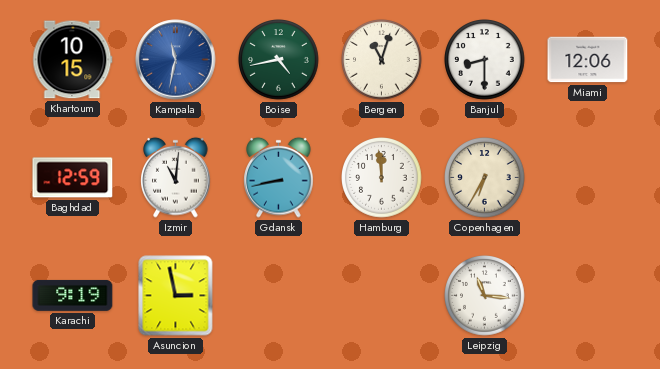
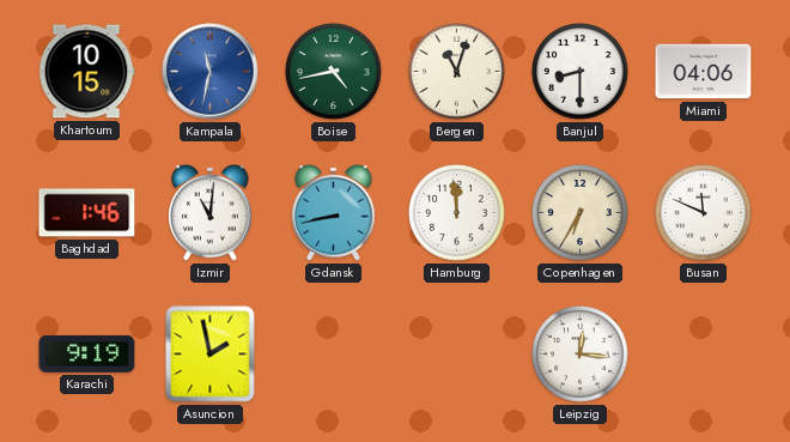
Miami: 12:06 -> 04:06 (704, 72)
Baghdad: 12:59 -> 1:46 (87, 213)
Busan: none -> 11:49 (704, 213)
Asuncion: 2:58 -> 1:58 (211, 355)
Leipzig: 11:16 -> 12:16 (581, 355)
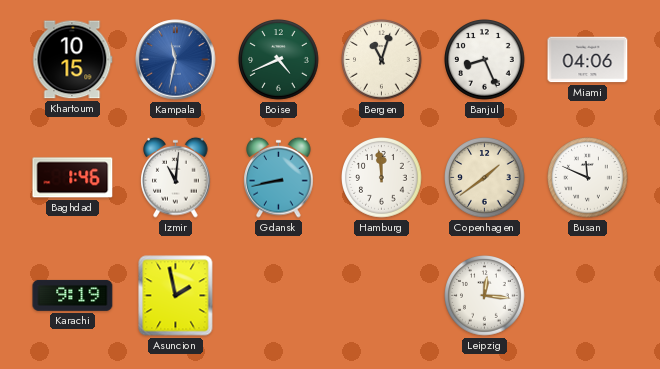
Boise: 4:43 -> 4:41 (279, 60)
Banjul: 8:30 -> 8:26 (485, 60)
Copenhagen: 6:35 -> 1:39 (485, 178)
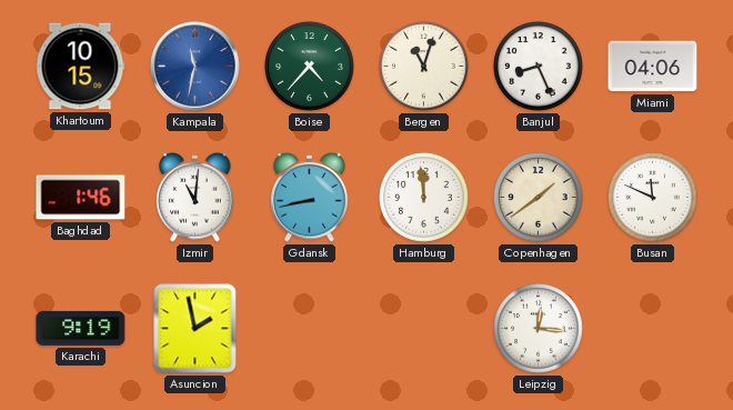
Boise: 4:41 -> 4:37 (310, 67)
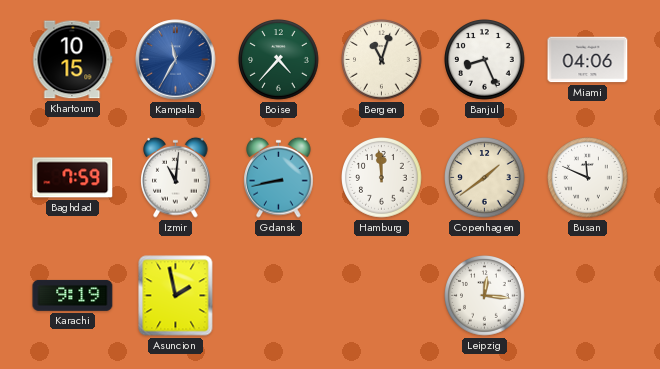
Kampala: 11:32 -> 11:35 (176, 60)
Baghdad: 1:46 -> 7:59 (73, 178)
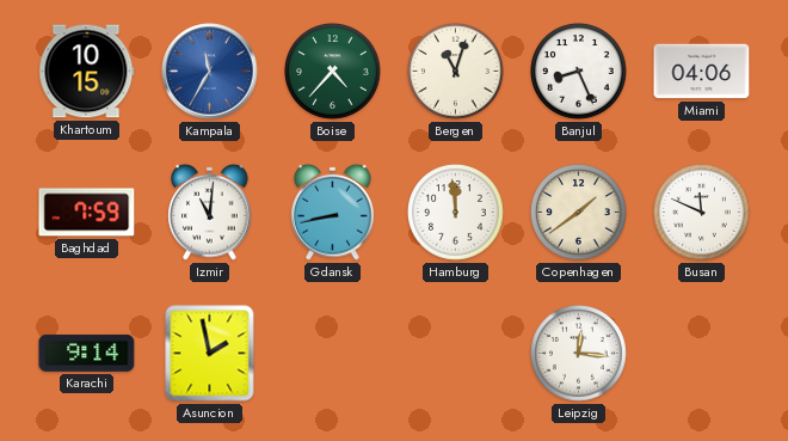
Karachi: 9:19 -> 9:14 (87, 353)
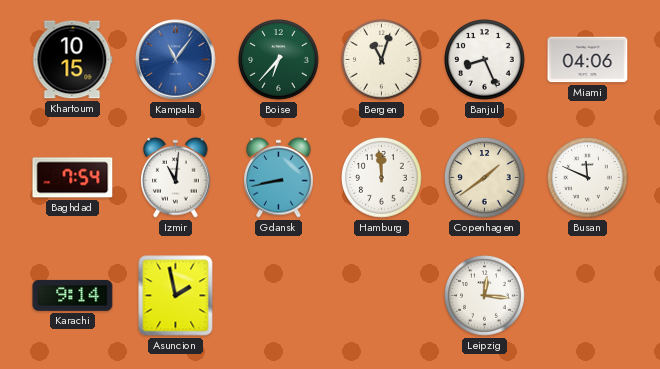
Kampala: 11:35 -> 11:06 (176, 60)
Boise: 4:37 -> 6:37 (279, 60)
Baghdad: 7:59 -> 7:54 (73, 178)
